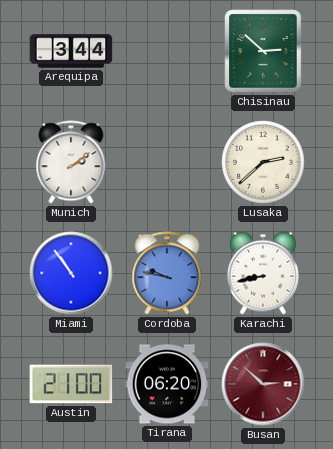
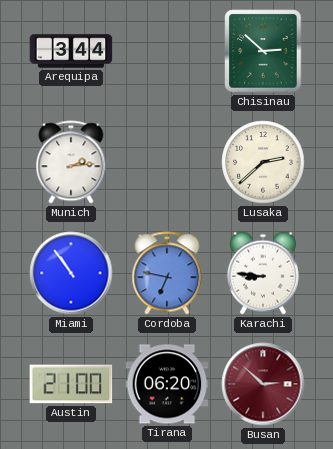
Munich: 2:09 -> 2:14 (71, 162)
Cordoba: 9:47 -> 6:47 (167, 273)
Karachi: 8:43 -> 8:46 (263, 273)
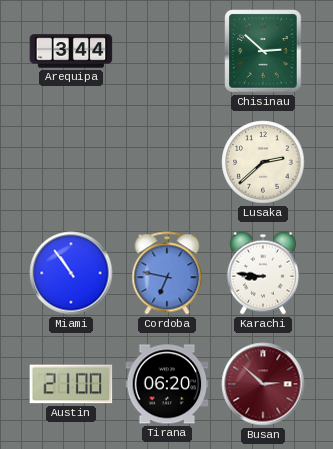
Munich: 2:14 -> none (71, 162)
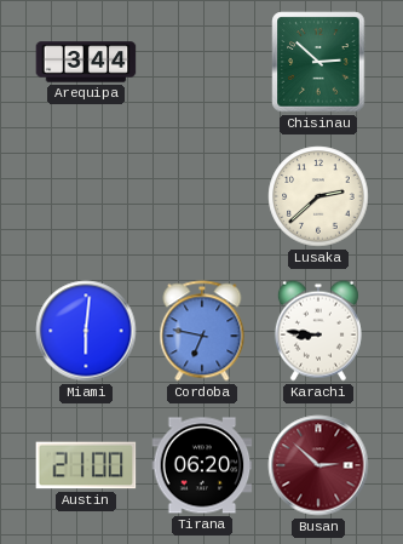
Miami: 10:54 -> 6:01 (86, 331)
